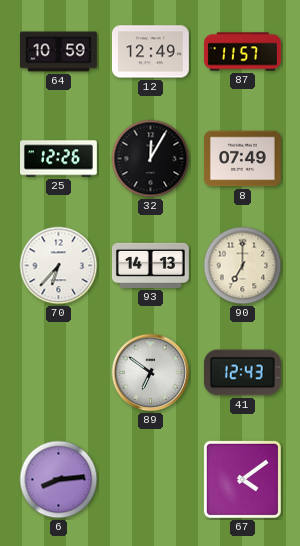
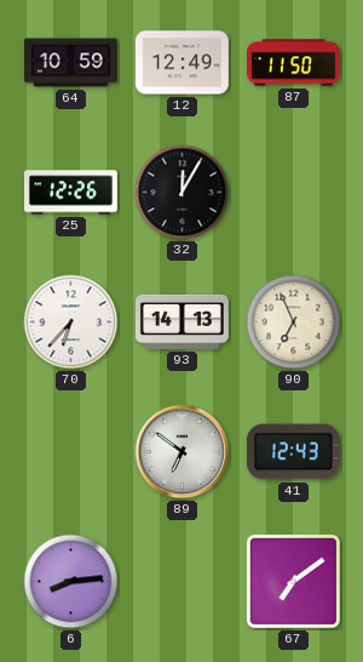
87: 11:57 -> 11:50 (294, 63)
8: 07:49 -> none (242, 159)
90: 7:00 -> 6:56 (294, 323)
67: 4:09 -> 7:09 (293, 581)
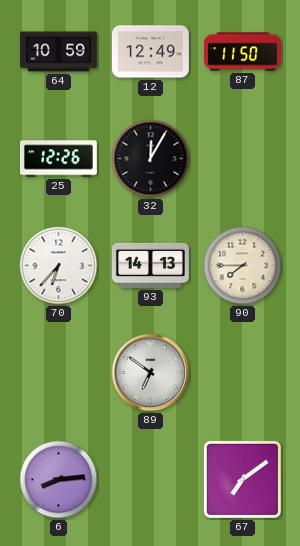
90: 6:56 -> 7:45 (243, 266)
41: 12:43 -> none (293, 452)
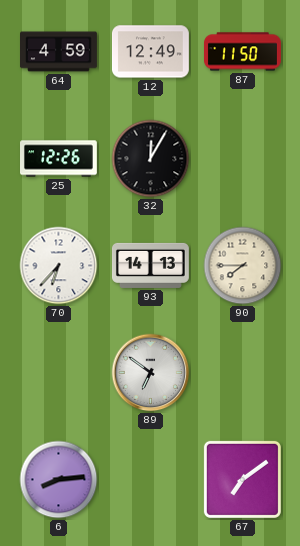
64: 10:59 -> 4:59 (59, 52)
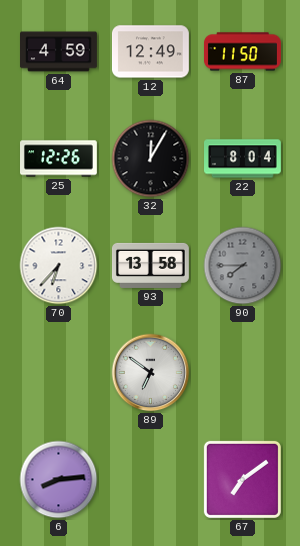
22: none -> 8:04 (243, 159)
93: 14:13 -> 13:58 (150, 265)
90 dial: cream -> grey (243, 266)
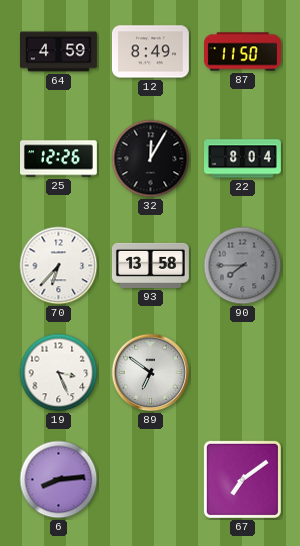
12: 12:49 -> 8:49 (150, 52)
19: none -> 3:26 (59, 373)
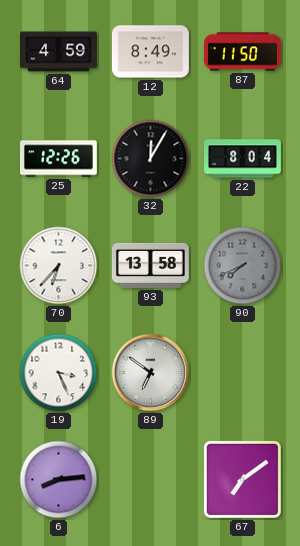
90: 7:45 -> 7:41 (243, 266)
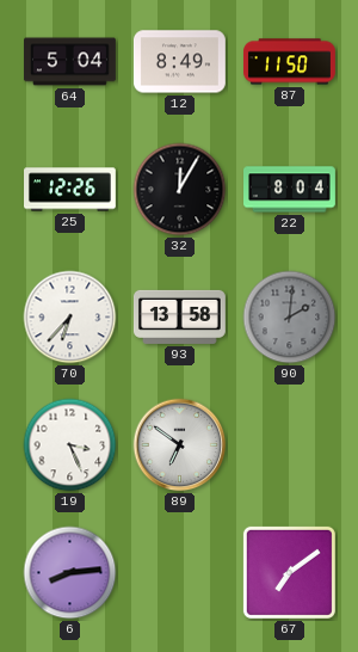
64: 4:59 -> 5:04 (70, 62)
90: 7:41 -> 2:01 (290, 318)
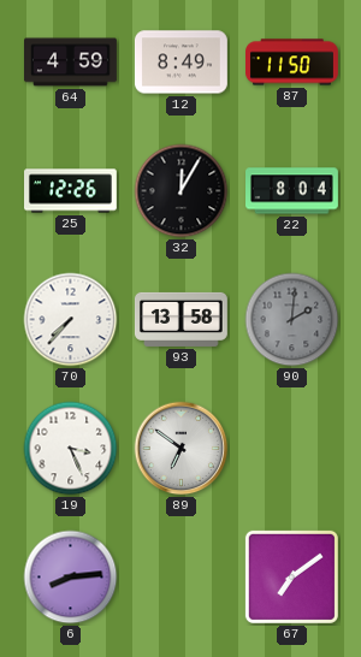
64: 5:04 -> 4:59 (71, 63)
70: 6:37 -> 7:37 (71, 320)
